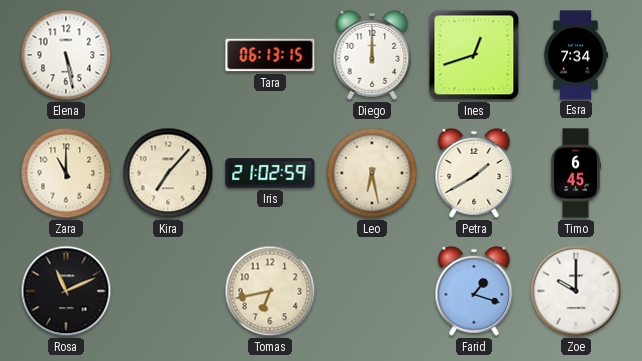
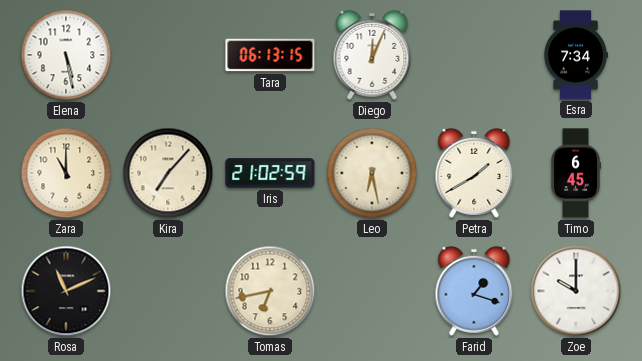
Diego: 12:00 -> 12:04 (372, 55)
Ines: 12:42 -> none (474, 55)
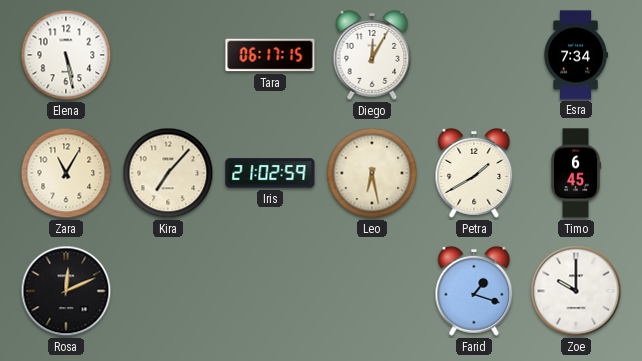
Tara: 06:13 -> 06:17 (270, 55)
Diego: 12:04 -> 12:05 (372, 55)
Zara: 11:00 -> 11:05 (66, 173)
Rosa: 11:11 -> 12:11 (66, 291)
Tomas: 6:43 -> none (270, 291)
